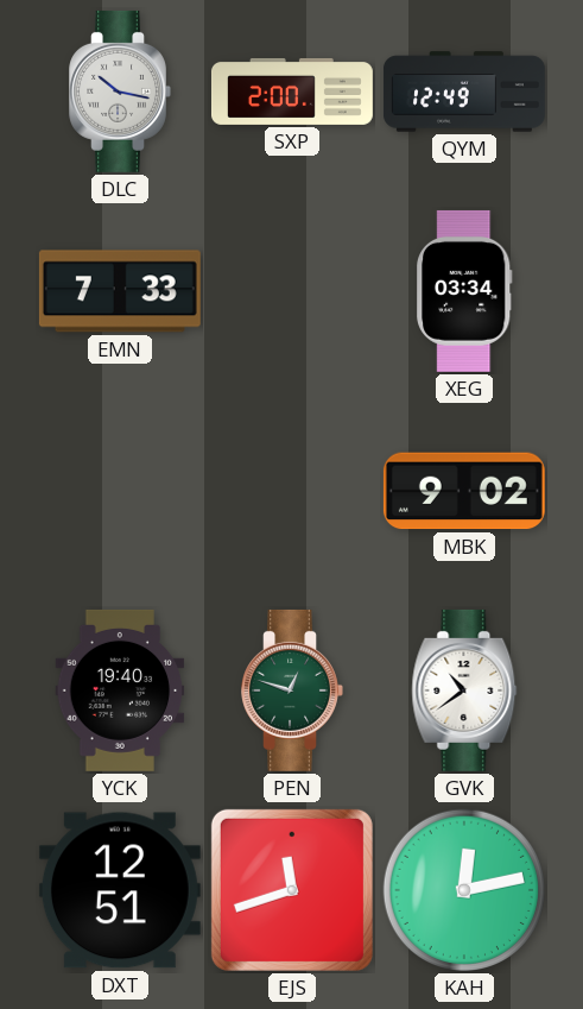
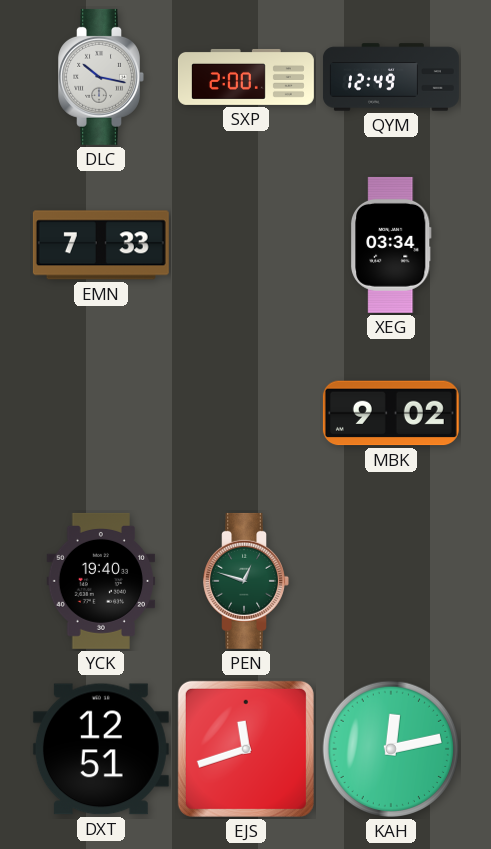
GVK: 10:39 -> none (464, 690)
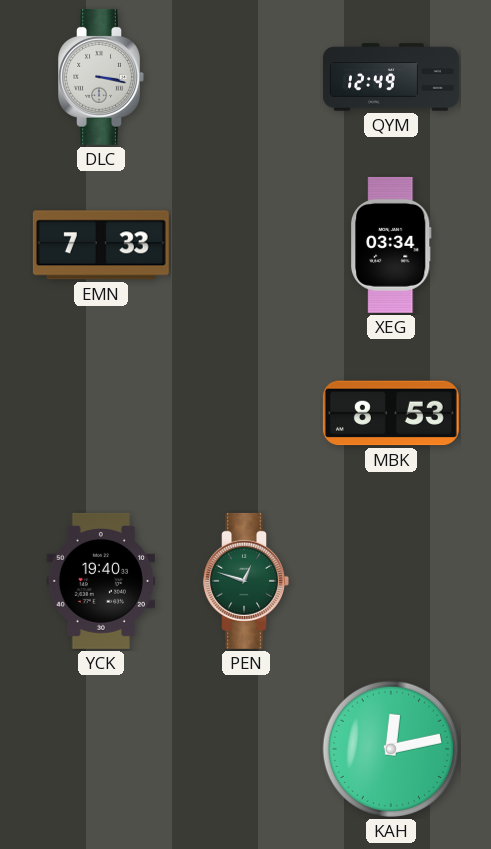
DLC: 10:17 -> 3:17 (101, 77)
SXP: 2:00 -> none (246, 77)
MBK: 9:02 -> 8:53 (391, 413)
DXT: 12:51 -> none (101, 749)
EJS: 11:42 -> none (246, 749)
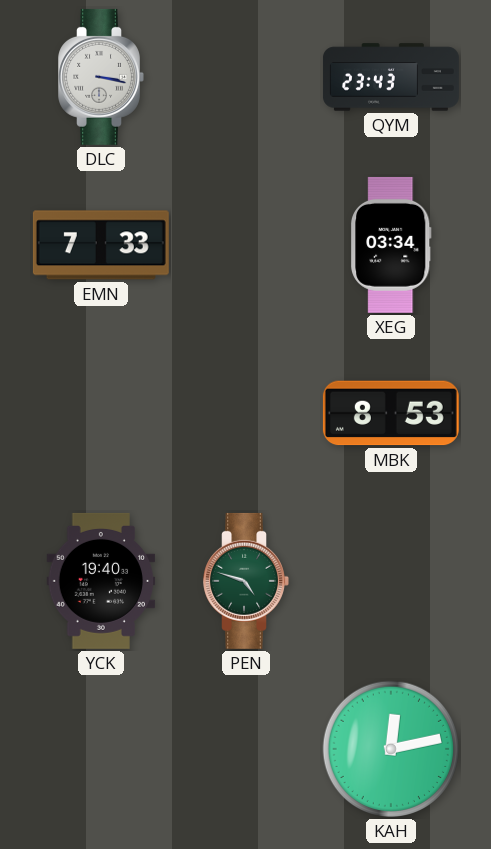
QYM: 12:49 -> 23:43 (391, 77)
PEN: 12:48 -> 4:48 (246, 581)
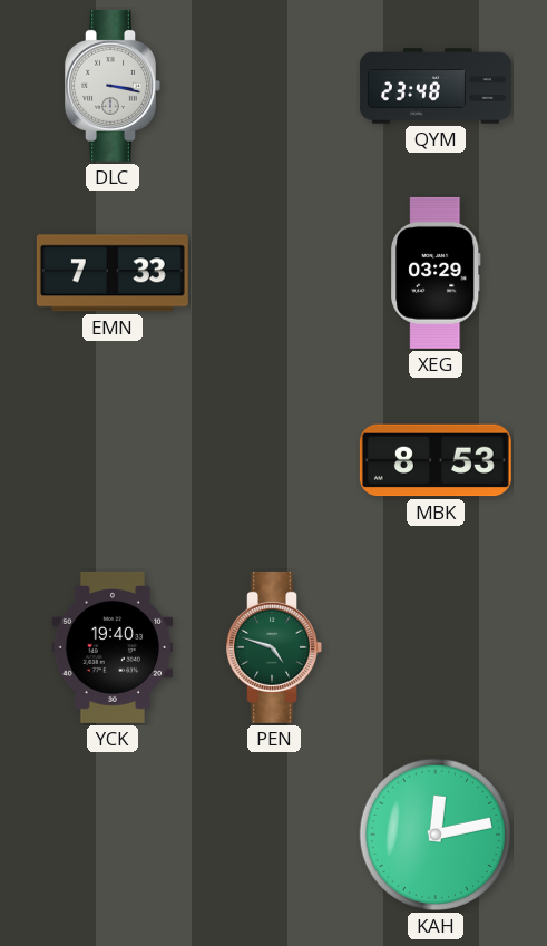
QYM: 23:43 -> 23:48 (436, 86)
XEG: 03:34 -> 03:29 (437, 273)
